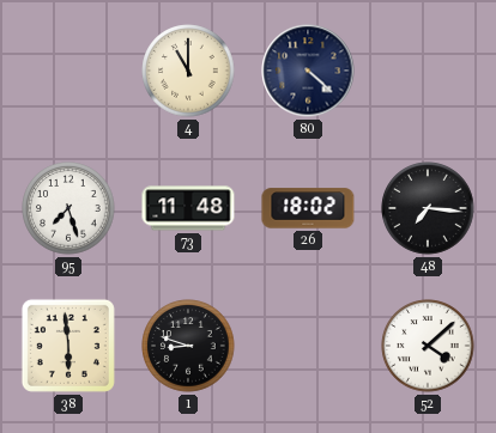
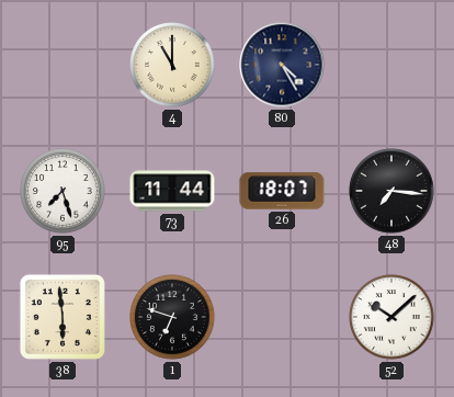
80: 4:22 -> 4:25 (282, 65)
73: 11:48 -> 11:44 (172, 191)
26: 18:02 -> 18:07 (282, 191)
1: 8:48 -> 6:48 (172, 317)
52: 4:08 -> 10:08 (391, 317)
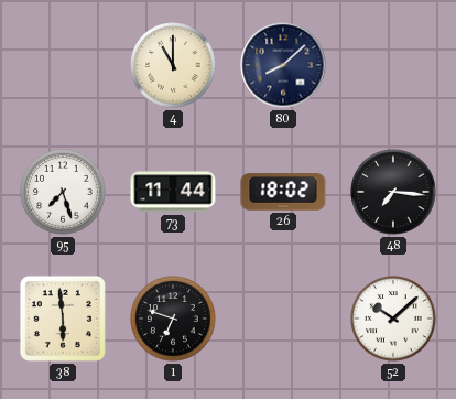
80: 4:25 -> 8:08 (283, 65)
26: 18:07 -> 18:02 (283, 192)
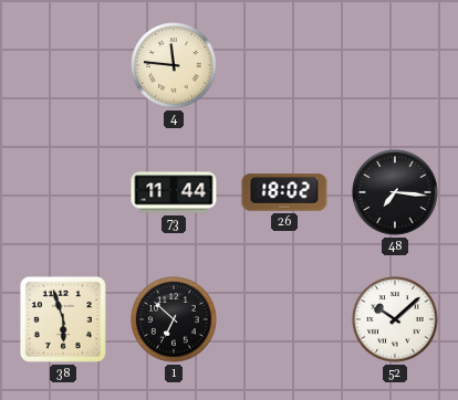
4: 11:00 -> 11:46 (174, 65)
80: 8:08 -> none (283, 65)
95: 7:27 -> none (63, 192)
38: 5:59 -> 5:57 (63, 319)
1: 6:48 -> 6:52 (174, 319)
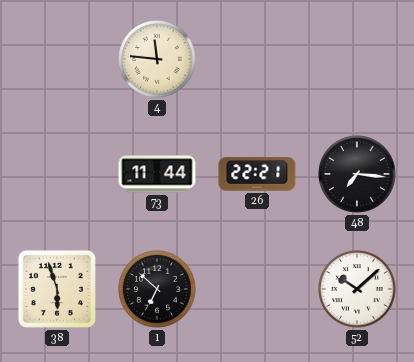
26: 18:02 -> 22:21 (257, 174)
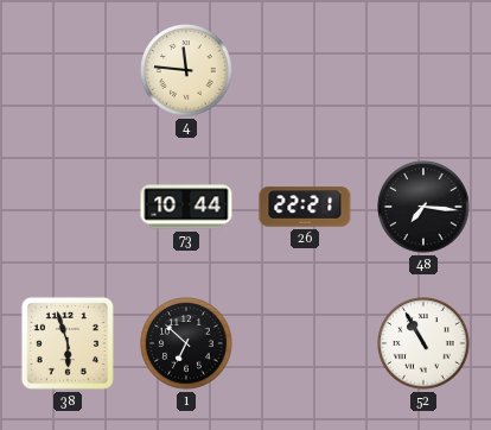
73: 11:44 -> 10:44 (186, 207)
52: 10:08 -> 10:55 (423, 343)
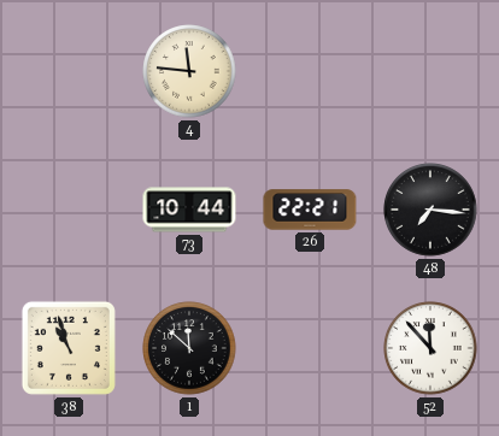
38: 5:57 -> 10:57 (69, 348)
1: 6:52 -> 11:52 (189, 348)
52: 10:55 -> 11:53 (430, 348)
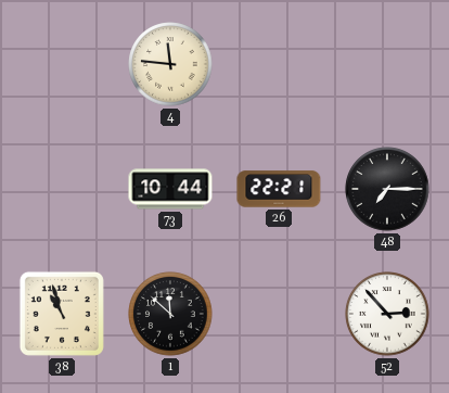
48: 7:16 -> 7:15 (387, 189)
52: 11:53 -> 2:53 (387, 314)
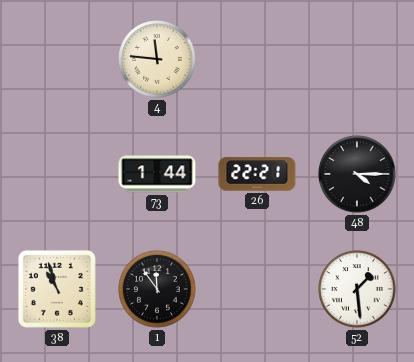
73: 10:44 -> 1:44 (157, 174)
48: 7:15 -> 4:15 (357, 174)
1: 11:52 -> 11:54 (157, 289)
52: 2:53 -> 1:29 (357, 289)
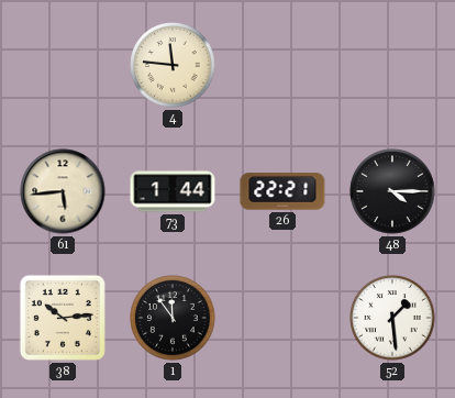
61: none -> 5:44 (63, 191)
38: 10:57 -> 10:14 (63, 318)
